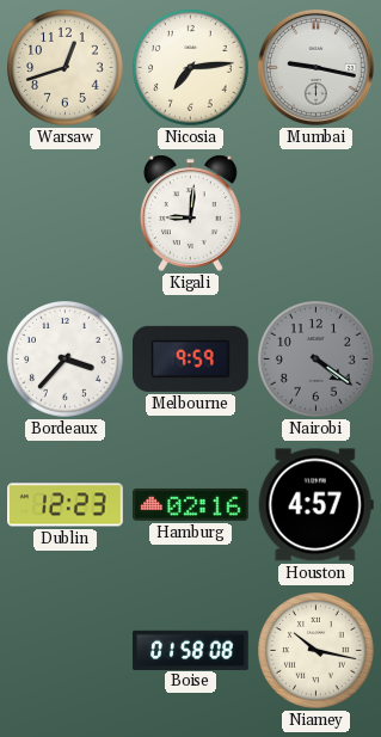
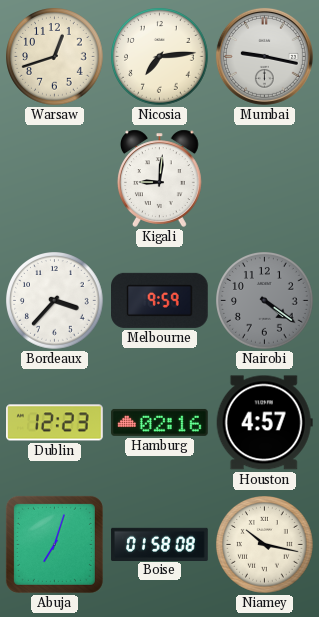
Abuja: none -> 7:03 (54, 544)
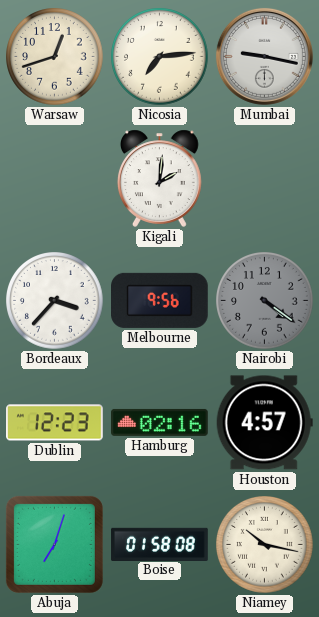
Kigali: 9:01 -> 2:01 (159, 178)
Melbourne: 9:59 -> 9:56 (160, 300)
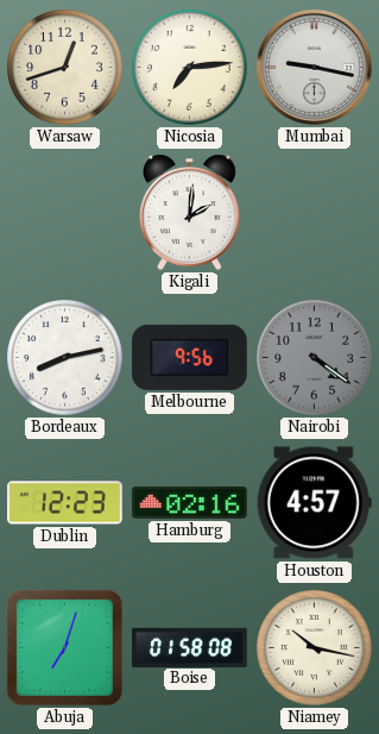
Bordeaux: 3:37 -> 8:13 (65, 358)
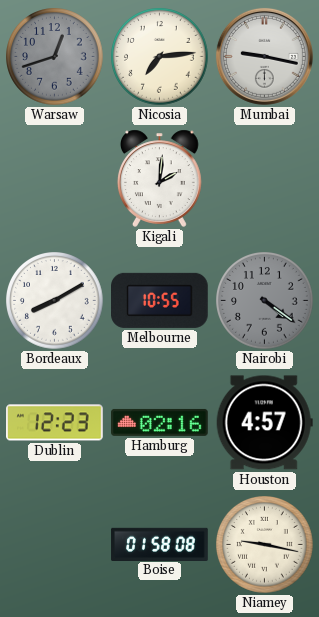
Warsaw dial: cream -> grey (55, 57)
Bordeaux: 8:13 -> 8:10 (55, 301)
Melbourne: 9:56 -> 10:55 (160, 300)
Abuja: 7:03 -> none (64, 647)
Niamey: 10:17 -> 9:17 (265, 545)
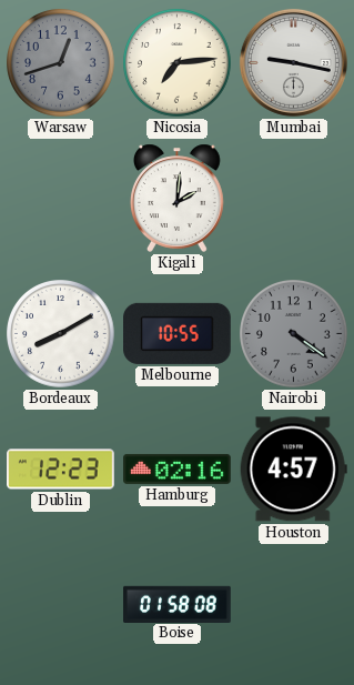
Niamey: 9:17 -> none (265, 545)
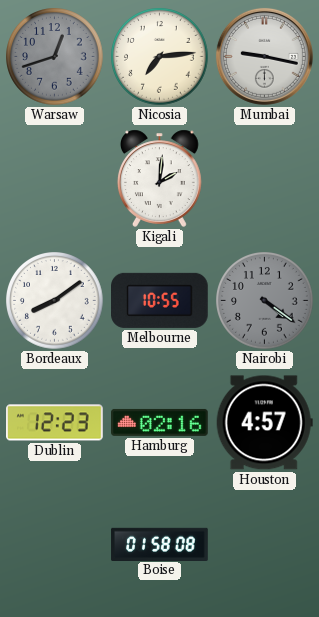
Bordeaux: 8:10 -> 8:09 (55, 301)
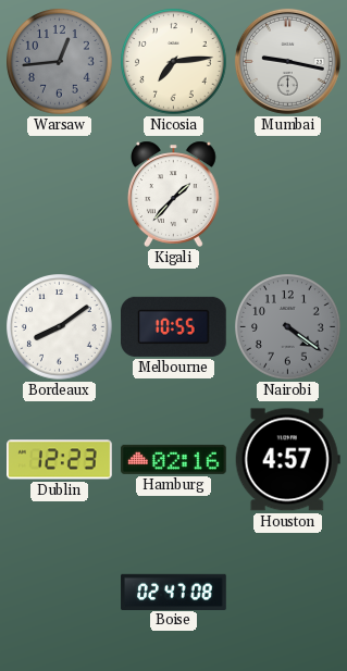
Warsaw: 12:42 -> 12:44 (60, 62)
Kigali: 2:01 -> 1:37 (173, 194)
Boise: 01:58 -> 02:47 (174, 592)
